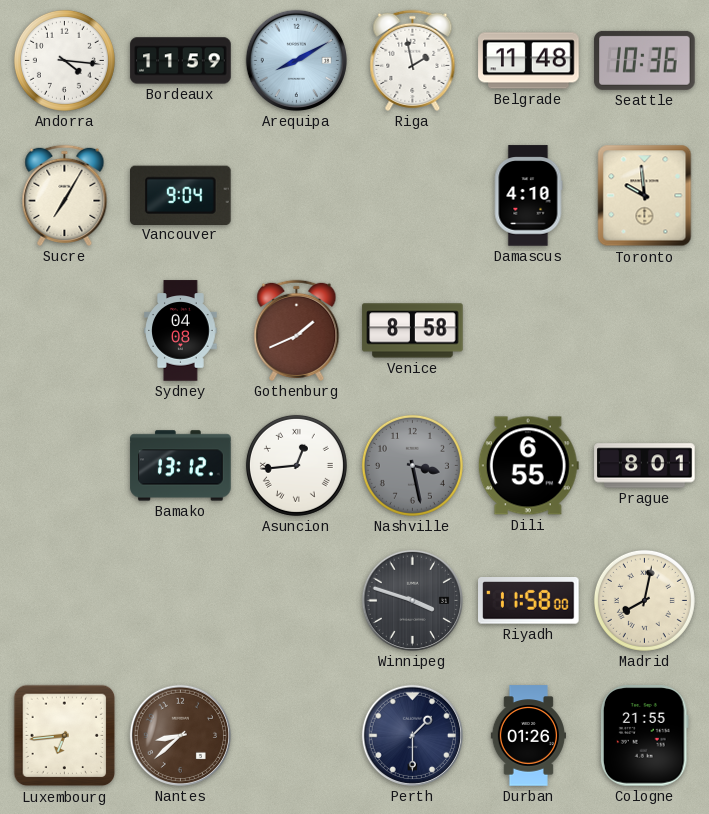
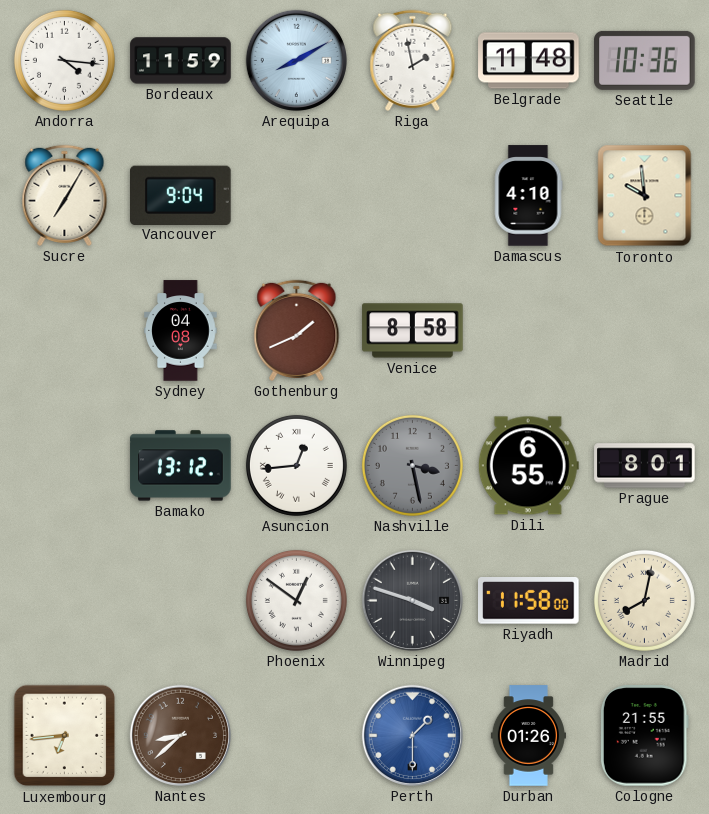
Phoenix: none -> 12:51 (296, 600)
Perth dial: navy -> blue (412, 735)
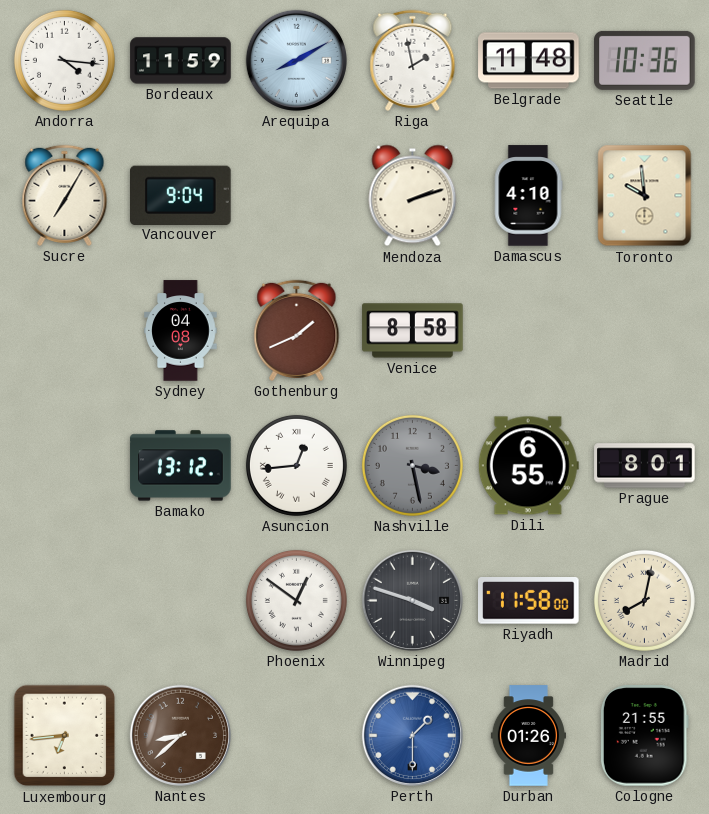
Mendoza: none -> 2:12 (413, 196)
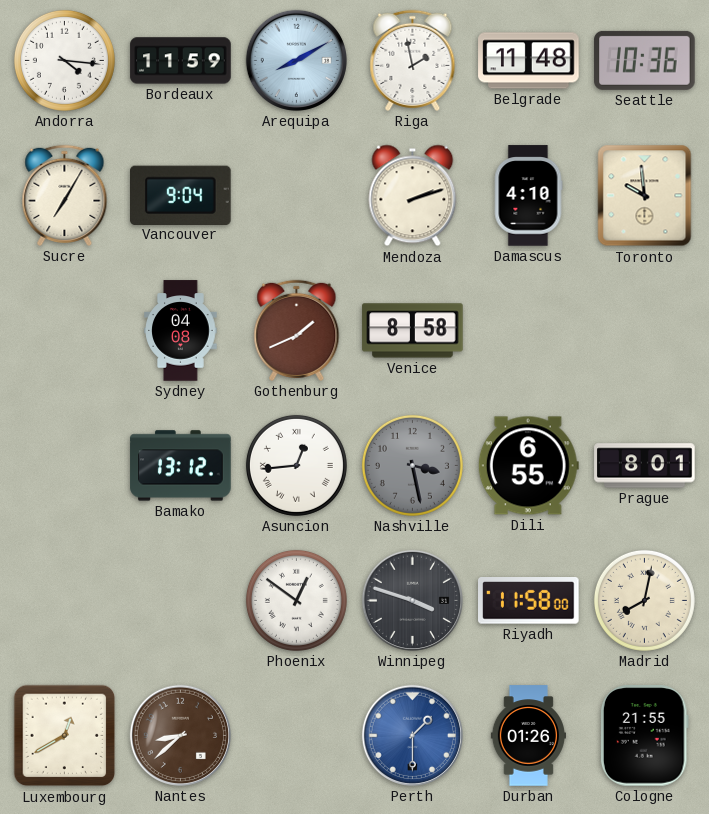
Luxembourg: 6:44 -> 12:40 (65, 736)
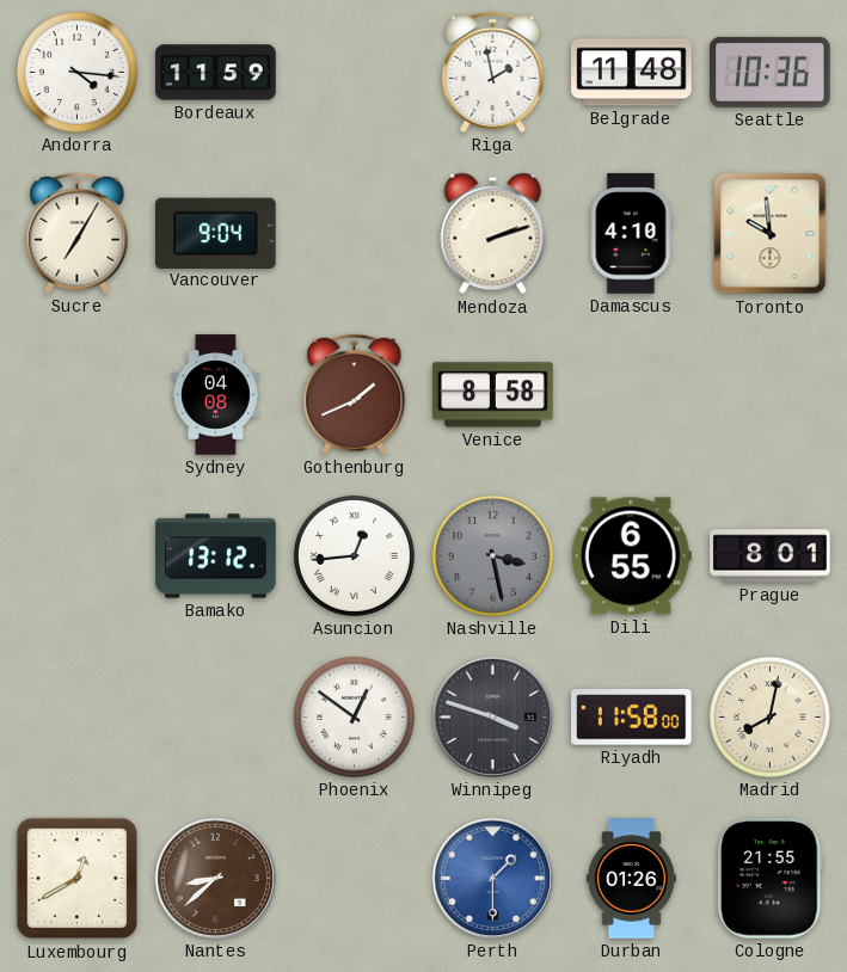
Arequipa: 8:10 -> none (296, 60)
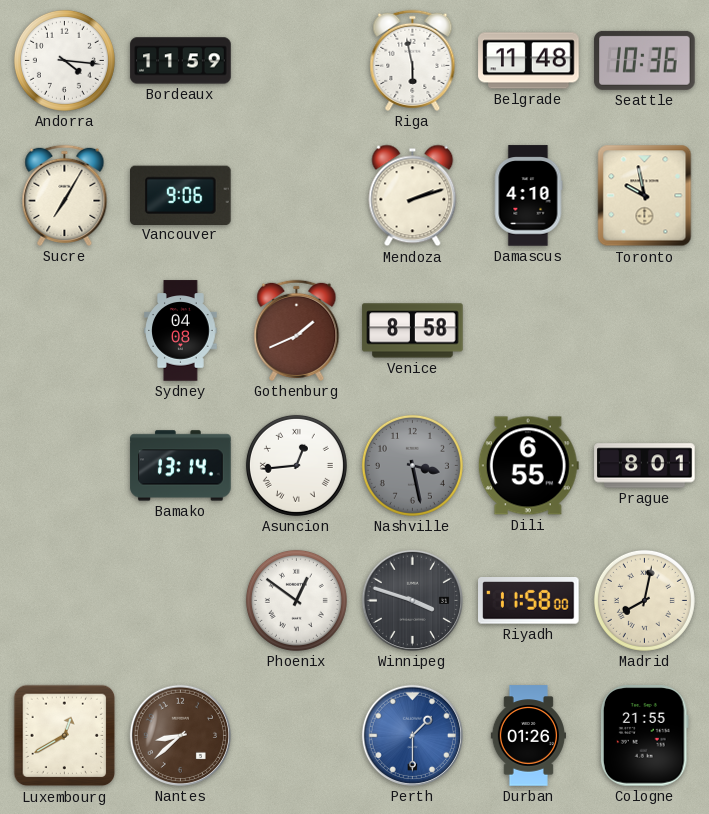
Riga: 1:58 -> 5:58 (413, 60)
Vancouver: 9:04 -> 9:06 (181, 195)
Toronto: 9:59 -> 9:58 (645, 196)
Bamako: 13:12 -> 13:14 (181, 466)
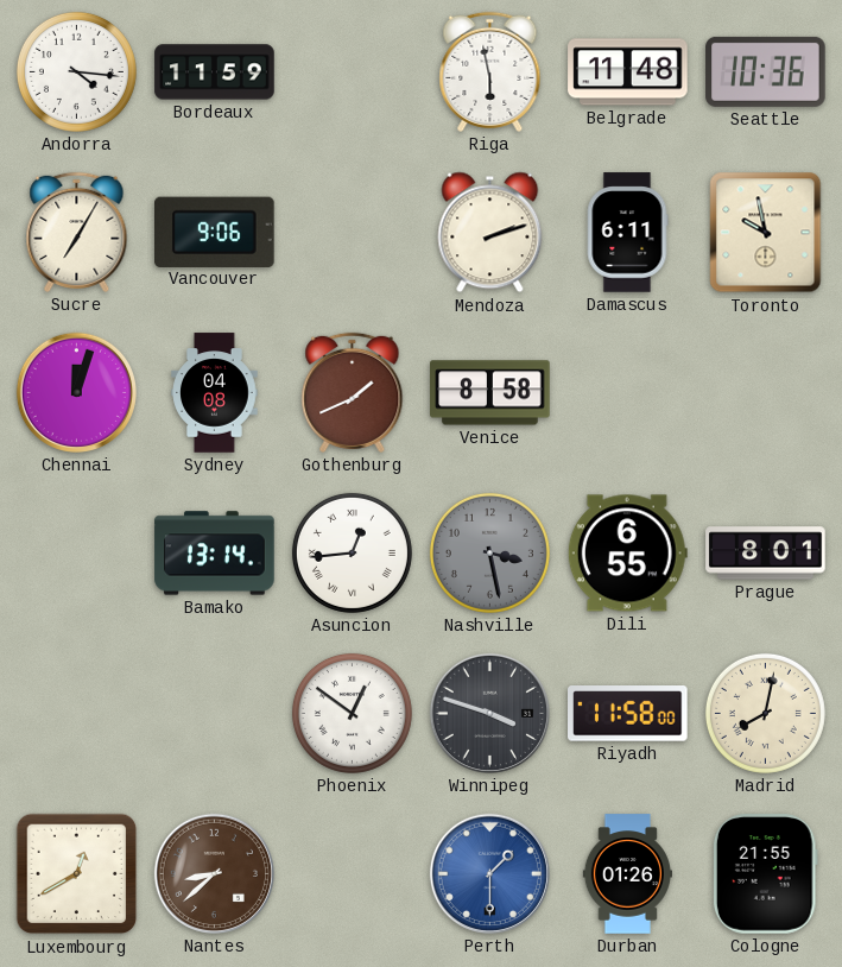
Damascus: 4:10 -> 6:11 (627, 233)
Chennai: none -> 12:03 (76, 392)
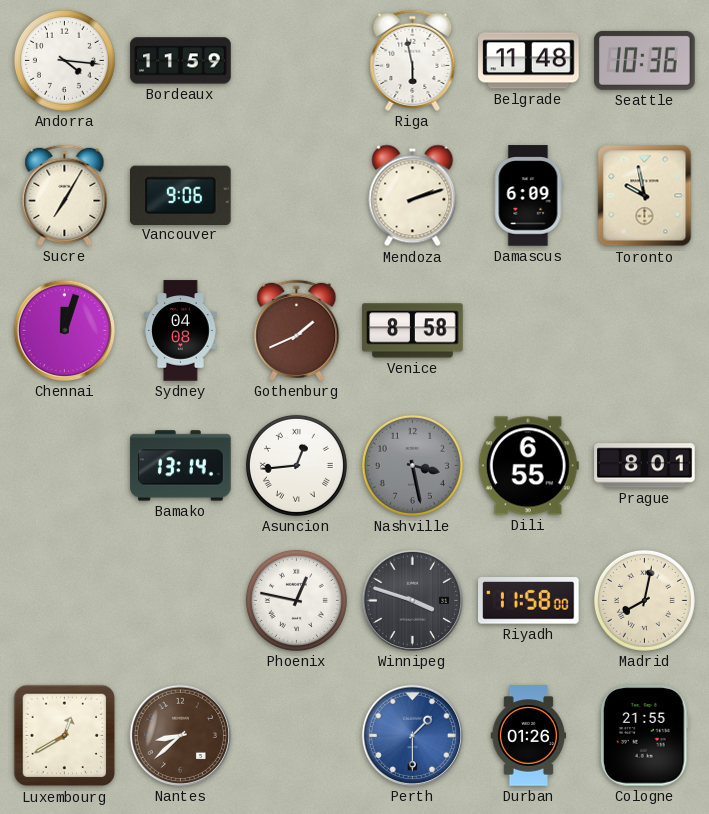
Damascus: 6:11 -> 6:09 (528, 196)
Phoenix: 12:51 -> 12:47 (296, 600)
